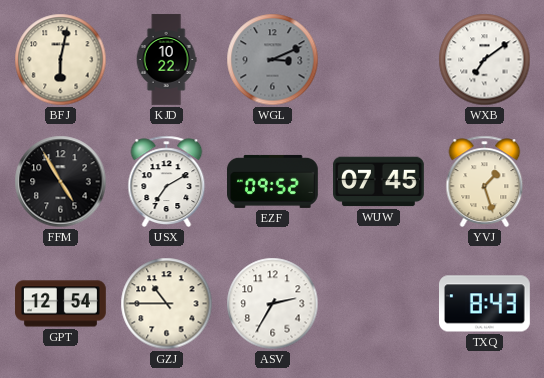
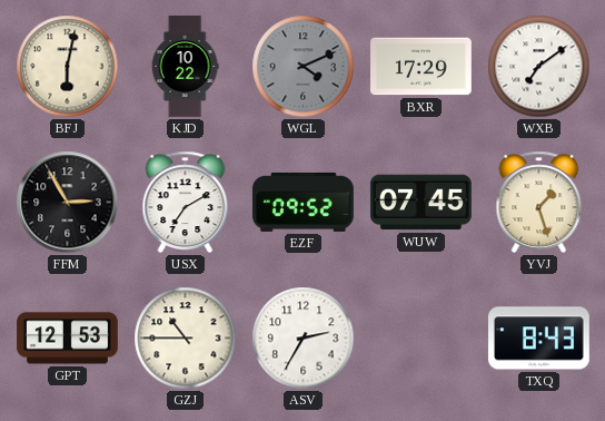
WGL: 3:11 -> 4:11 (304, 67)
BXR: none -> 17:29 (421, 67)
FFM: 4:55 -> 2:55 (68, 203)
GPT: 12:54 -> 12:53 (68, 339)
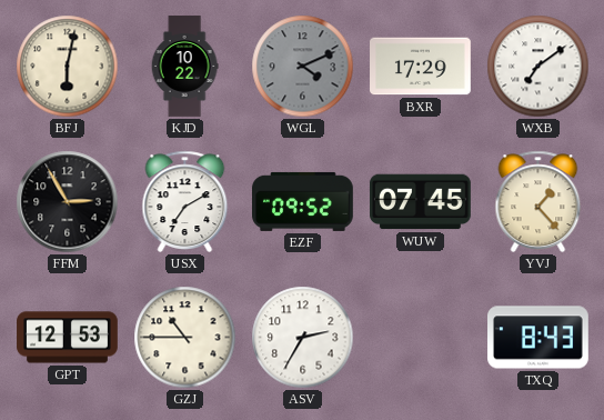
YVJ: 1:27 -> 1:23 (538, 201)
